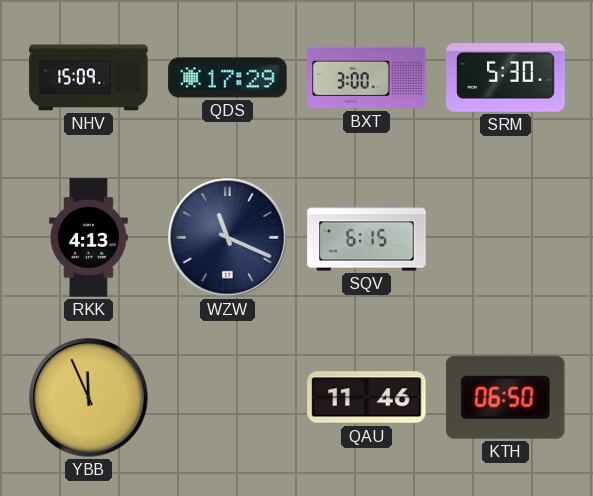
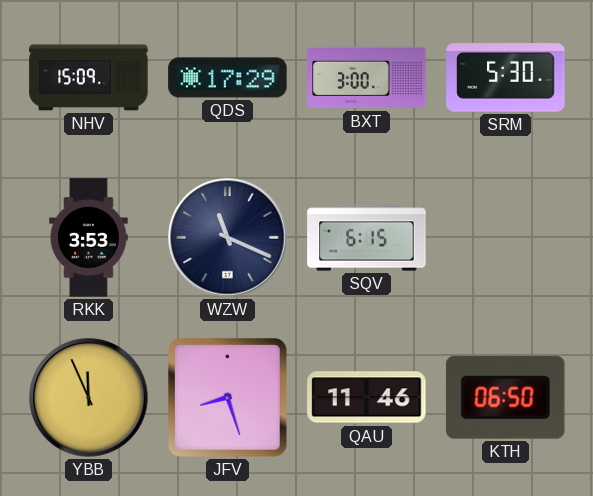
RKK: 4:13 -> 3:53 (89, 238)
JFV: none -> 8:27 (228, 398)
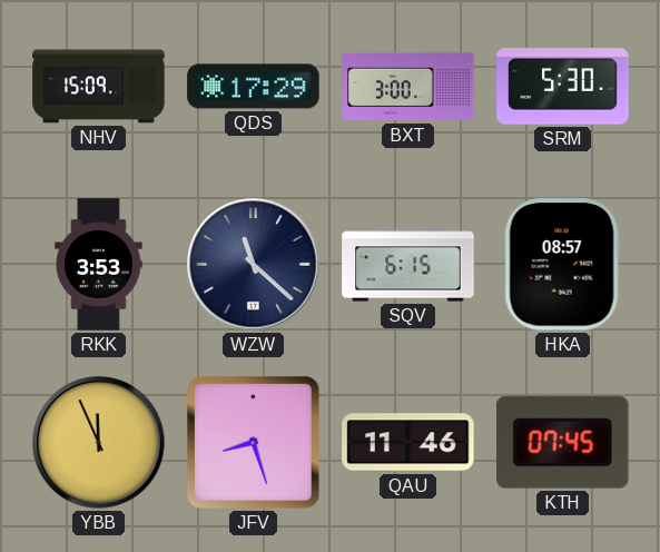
WZW: 11:19 -> 11:22 (254, 265)
HKA: none -> 08:57 (562, 265)
KTH: 06:50 -> 07:45 (563, 442)
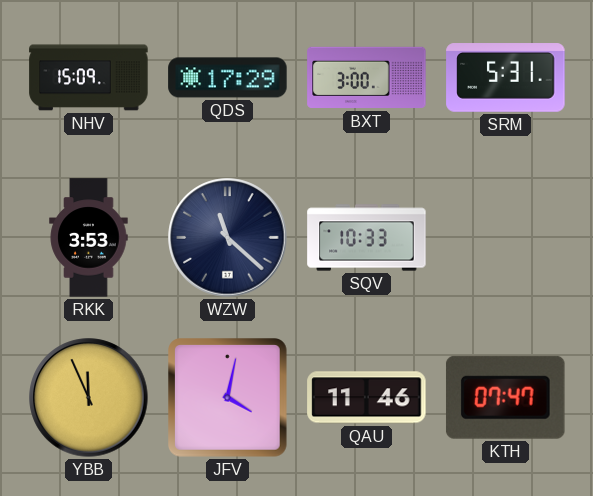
SRM: 5:30 -> 5:31 (506, 78)
SQV: 6:15 -> 10:33 (367, 238)
HKA: 08:57 -> none (562, 265)
JFV: 8:27 -> 4:02 (228, 398)
KTH: 07:45 -> 07:47 (506, 397)
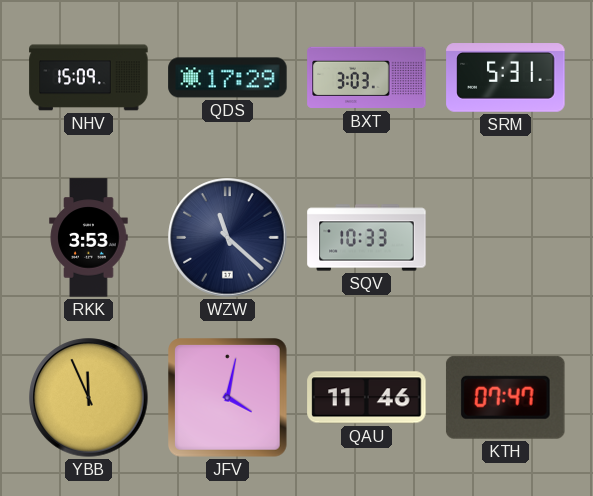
BXT: 3:00 -> 3:03 (367, 78)
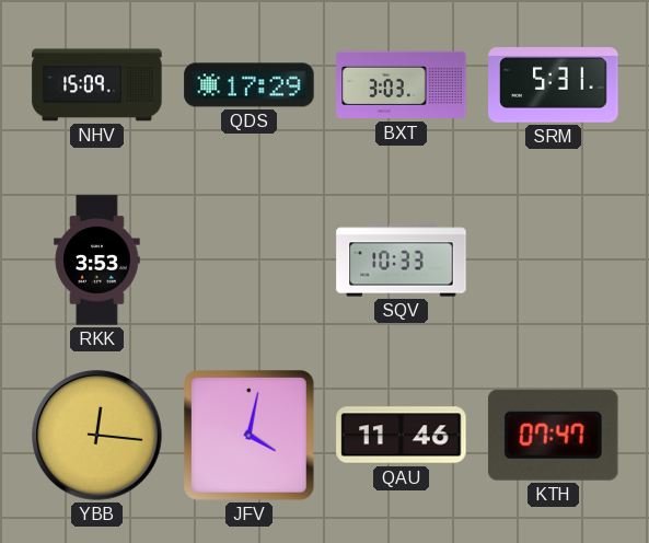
WZW: 11:22 -> none (228, 238)
YBB: 11:56 -> 12:16 (97, 436)
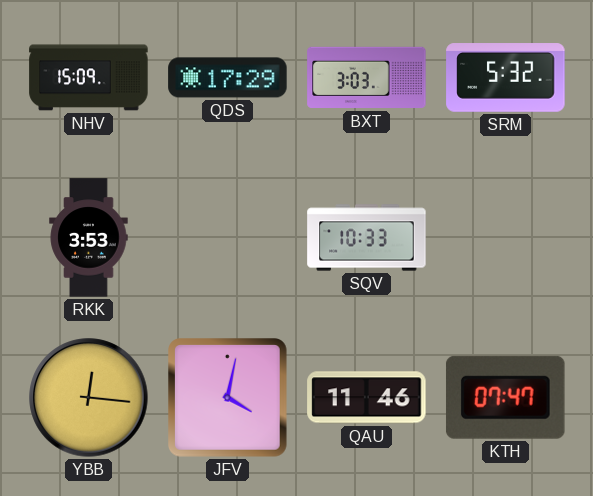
SRM: 5:31 -> 5:32 (506, 78)
